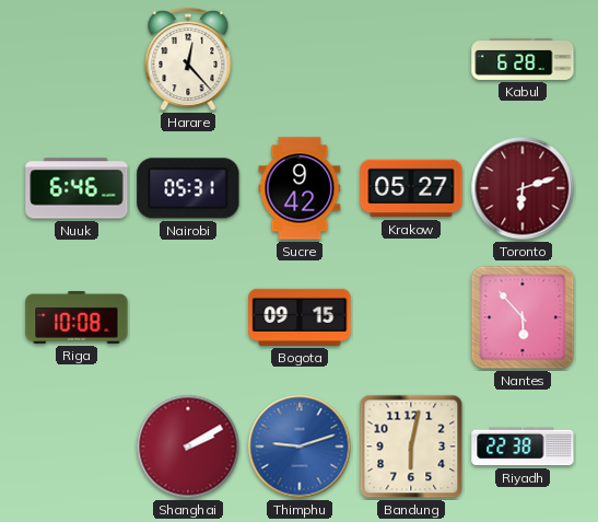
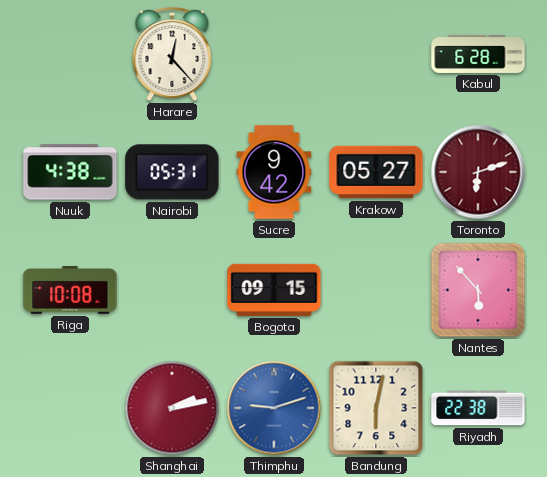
Nuuk: 6:46 -> 4:38 (70, 172)
Shanghai: 2:10 -> 2:13 (172, 408)
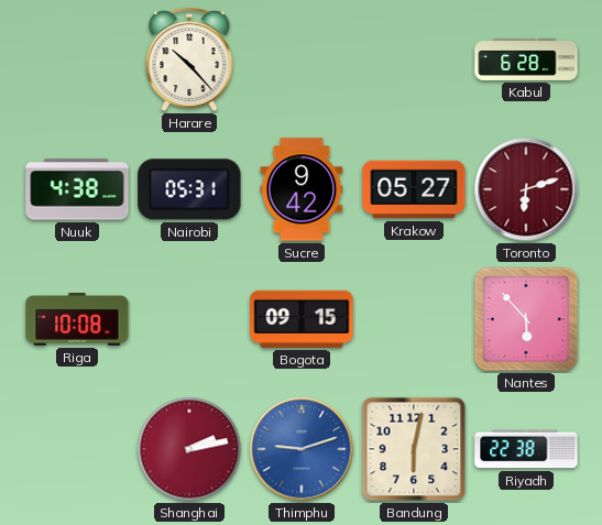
Harare: 12:23 -> 10:23 (189, 61)
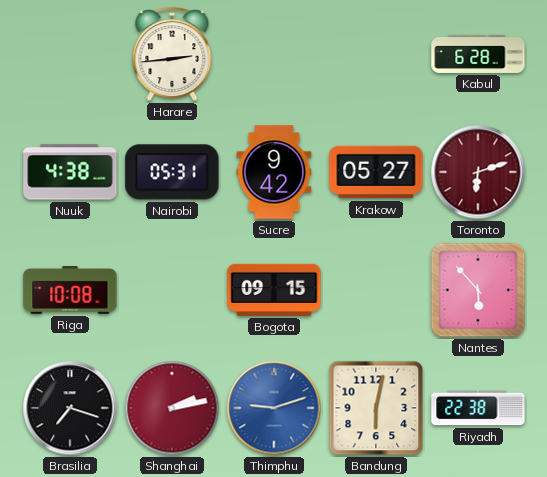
Harare: 10:23 -> 2:44 (172, 55)
Brasilia: none -> 7:18 (70, 408)
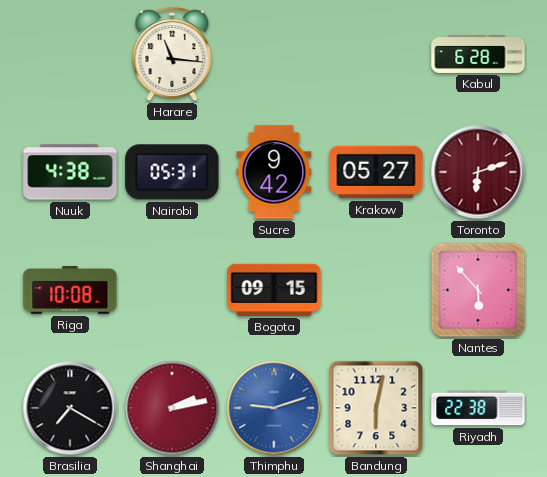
Harare: 2:44 -> 11:16 (172, 55)
Brasilia: 7:18 -> 7:20 (70, 408)
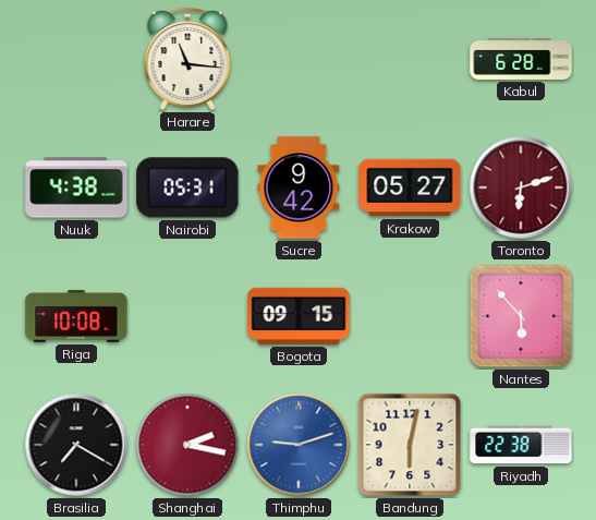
Shanghai: 2:13 -> 2:17 (187, 445)
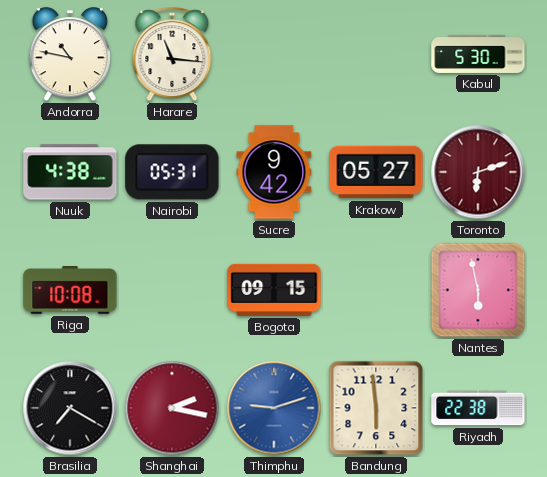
Andorra: none -> 10:47 (70, 55)
Kabul: 6:28 -> 5:30 (478, 54)
Nantes: 5:53 -> 5:58 (478, 290)
Bandung: 6:02 -> 5:59 (376, 408)
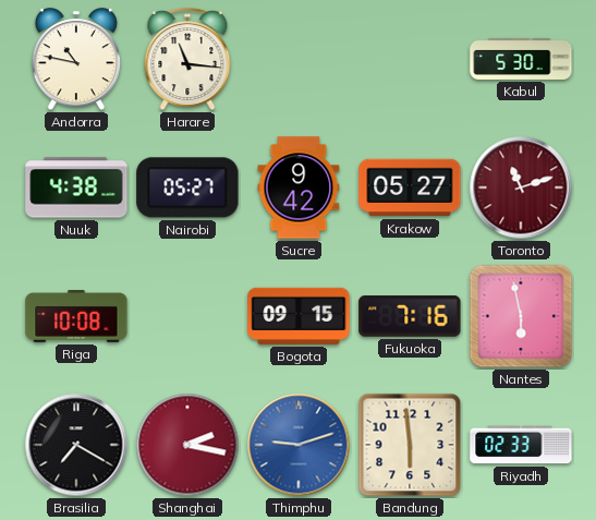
Nairobi: 05:31 -> 05:27 (187, 188)
Toronto: 6:12 -> 11:12 (521, 188)
Fukuoka: none -> 7:16 (410, 316)
Riyadh: 22:38 -> 02:33 (521, 445)
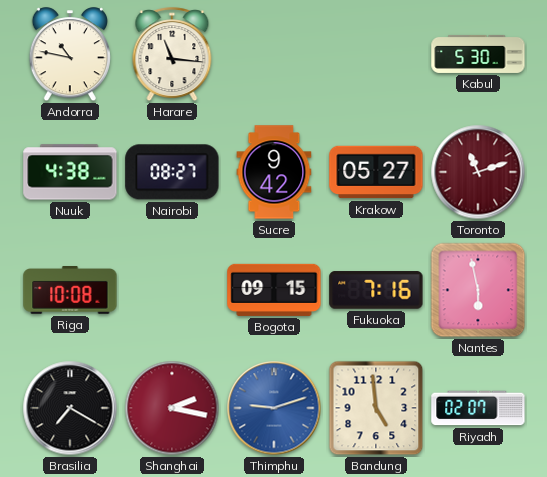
Nairobi: 05:27 -> 08:27 (172, 172)
Bandung: 5:59 -> 4:59 (376, 408)
Riyadh: 02:33 -> 02:07 (478, 408)
